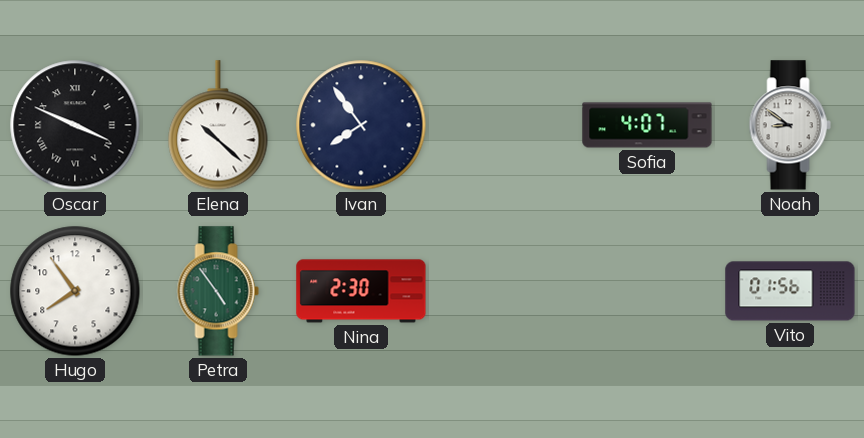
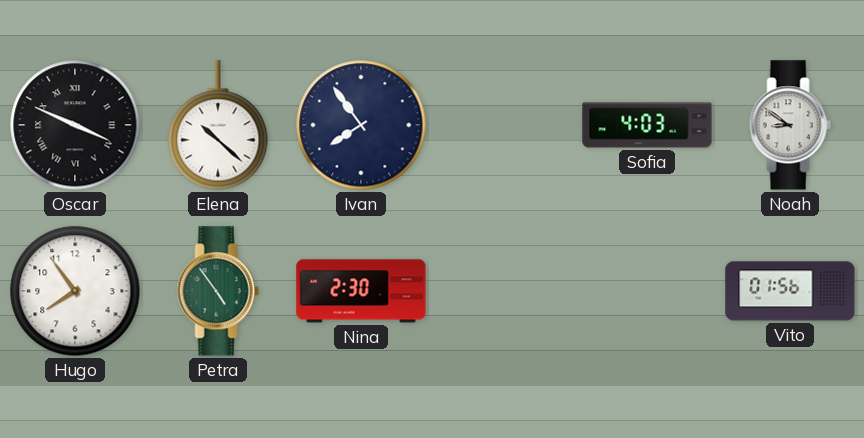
Sofia: 4:07 -> 4:03 (647, 125)
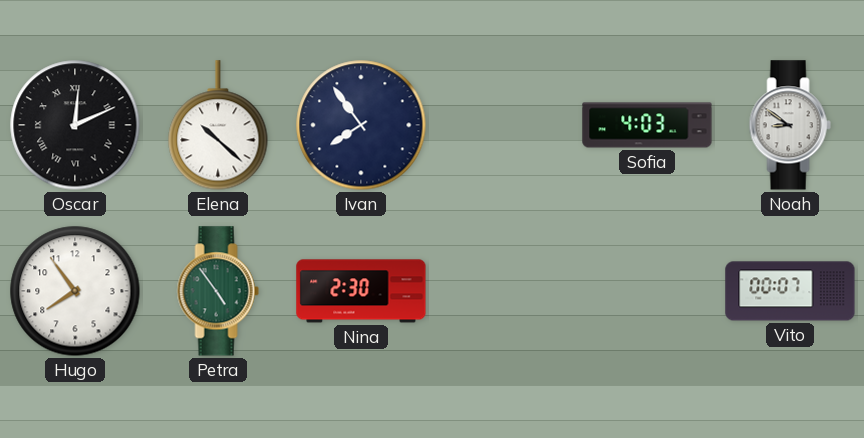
Oscar: 3:49 -> 12:11 (75, 125)
Vito: 01:56 -> 00:07 (790, 291)
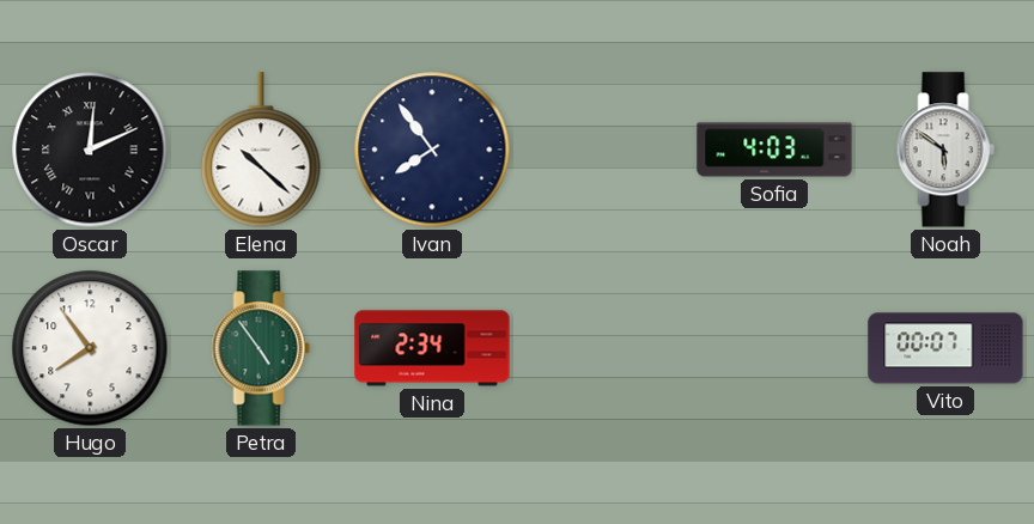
Noah: 8:51 -> 5:51 (945, 150)
Nina: 2:30 -> 2:34 (432, 348)
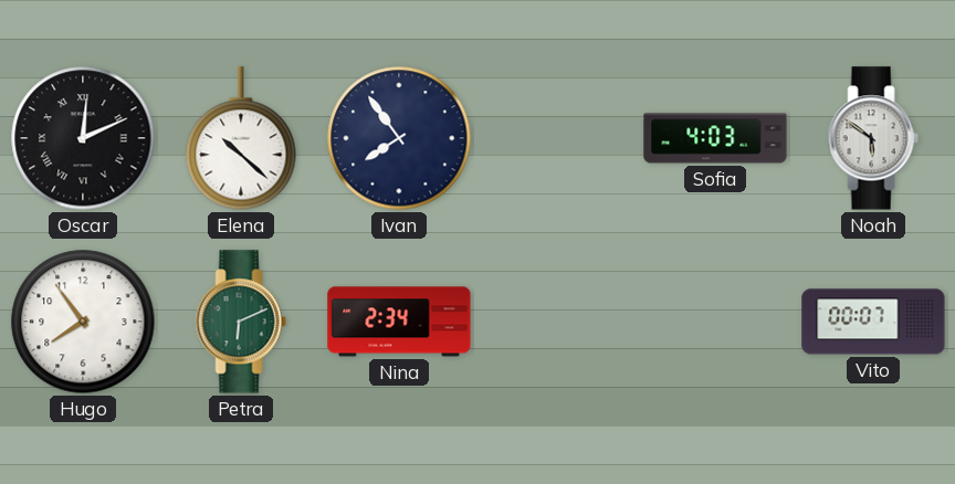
Petra: 4:54 -> 6:11 (241, 322)
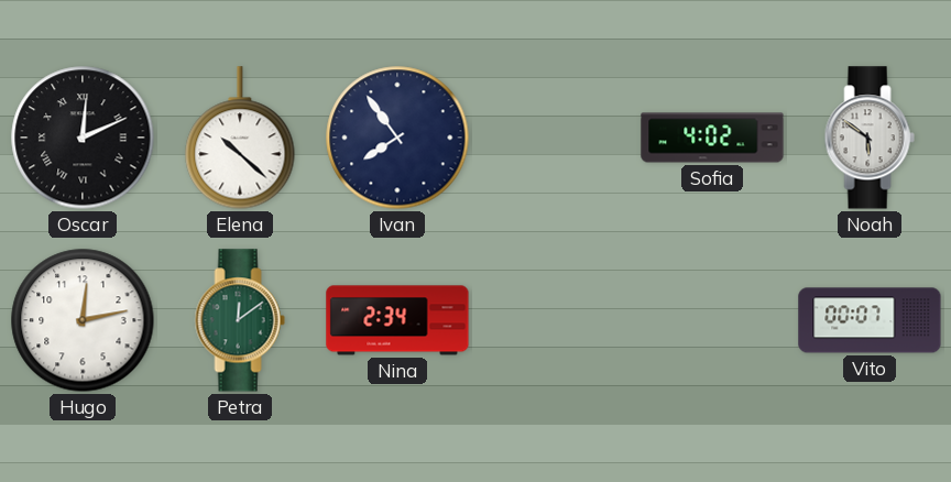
Sofia: 4:03 -> 4:02 (712, 138)
Hugo: 7:54 -> 12:13 (83, 320)
Petra: 6:11 -> 12:09 (240, 320)
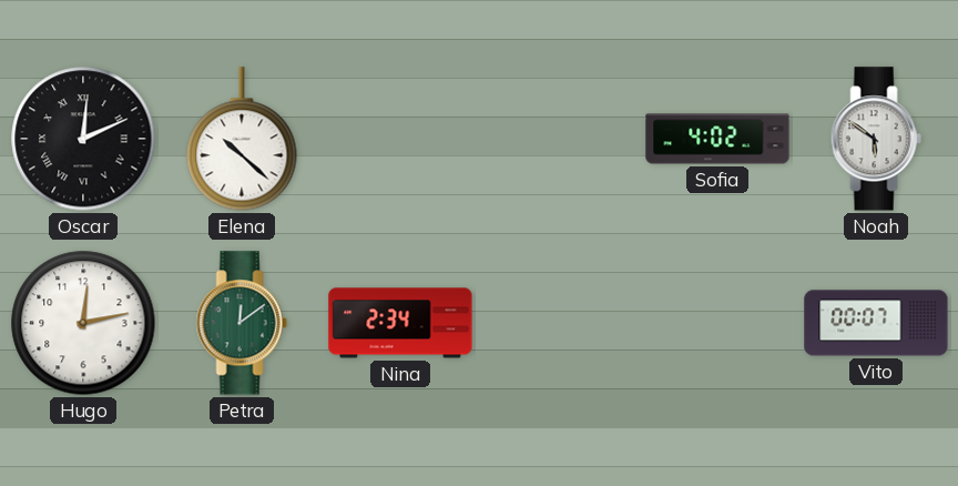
Ivan: 7:54 -> none (397, 138)
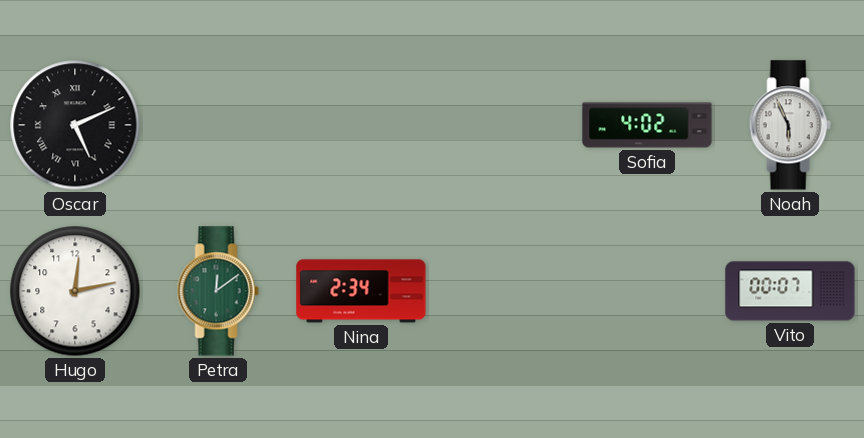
Oscar: 12:11 -> 5:11 (75, 125)
Elena: 10:22 -> none (242, 139)
Noah: 5:51 -> 5:56 (790, 125)
